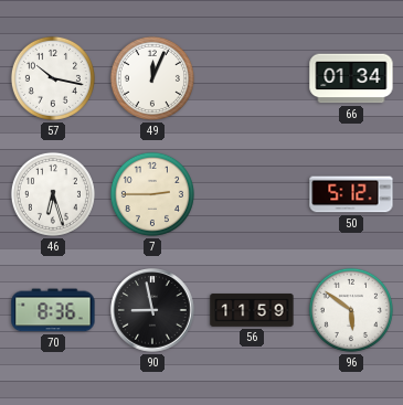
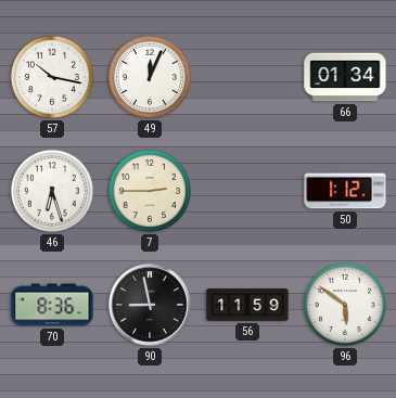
50: 5:12 -> 1:12 (345, 191)
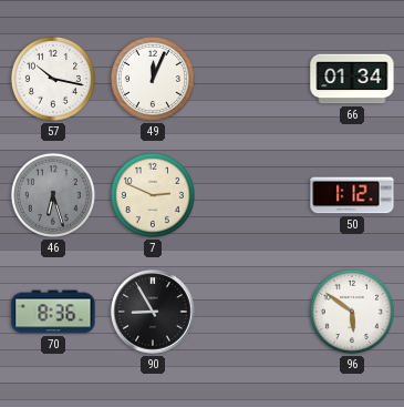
46 dial: white -> grey (53, 195)
7: 2:45 -> 2:49 (153, 195)
90: 8:58 -> 8:55 (153, 312)
56: 11:59 -> none (247, 305)
